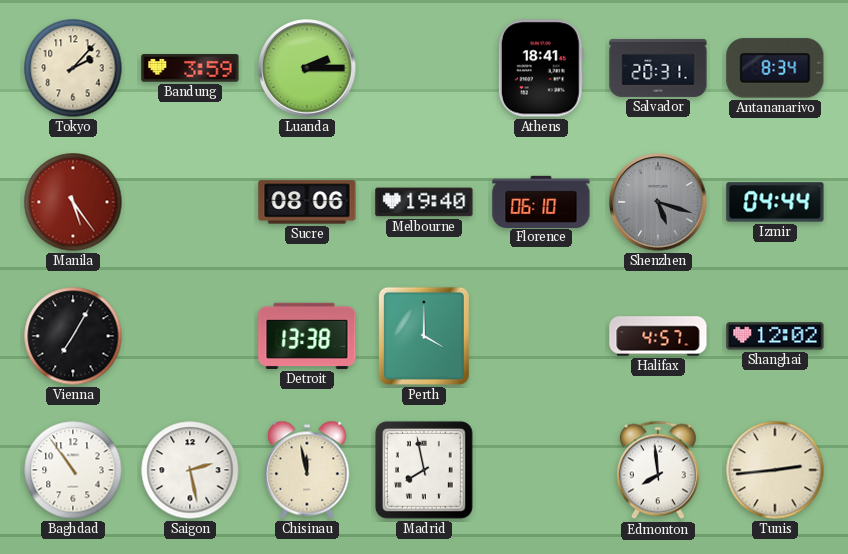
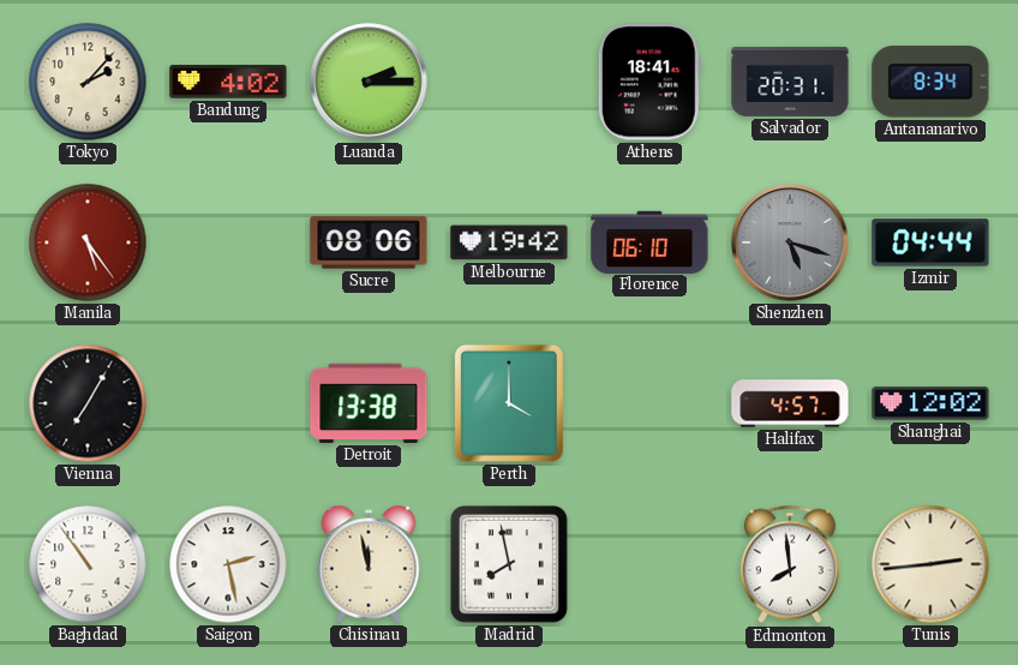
Bandung: 3:59 -> 4:02 (228, 82)
Melbourne: 19:40 -> 19:42 (509, 242)
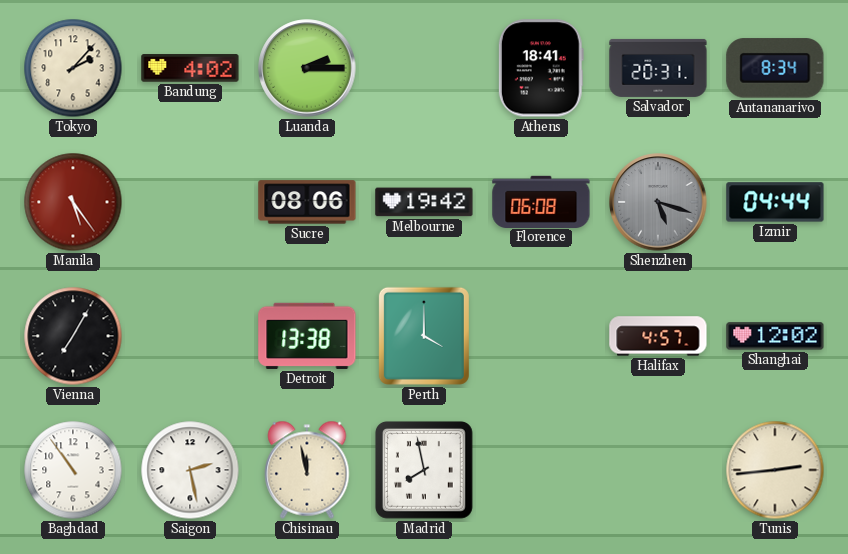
Florence: 06:10 -> 06:08 (541, 201)
Edmonton: 7:59 -> none (790, 564)
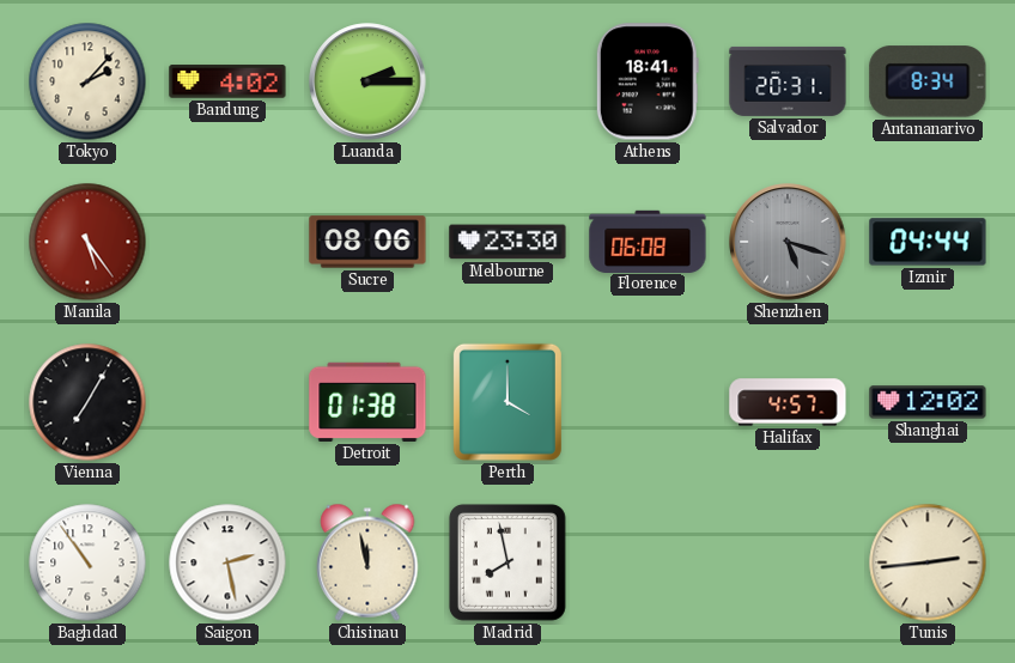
Melbourne: 19:42 -> 23:30 (508, 242)
Detroit: 13:38 -> 01:38 (367, 402)
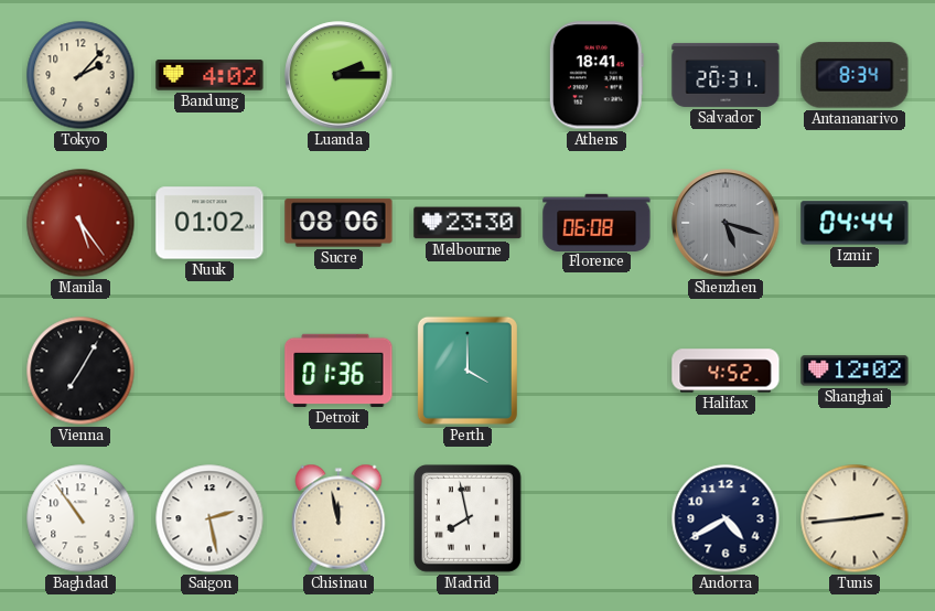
Nuuk: none -> 01:02 (209, 223)
Detroit: 01:38 -> 01:36 (338, 371)
Halifax: 4:57 -> 4:52 (726, 371)
Andorra: none -> 4:40 (726, 518)
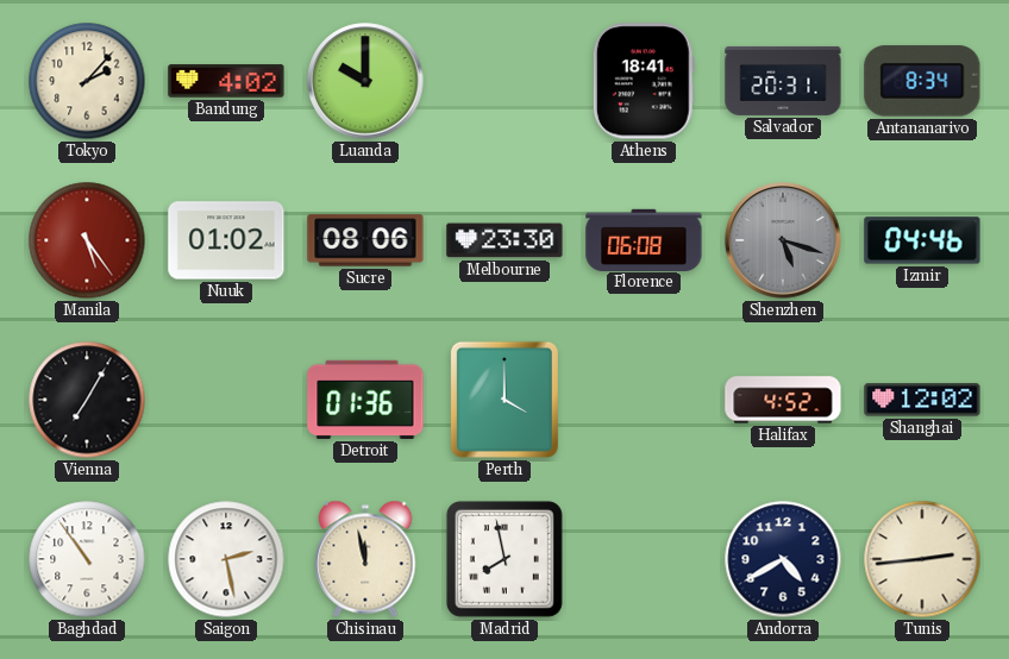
Luanda: 2:15 -> 10:00 (365, 81)
Izmir: 04:44 -> 04:46 (922, 240)
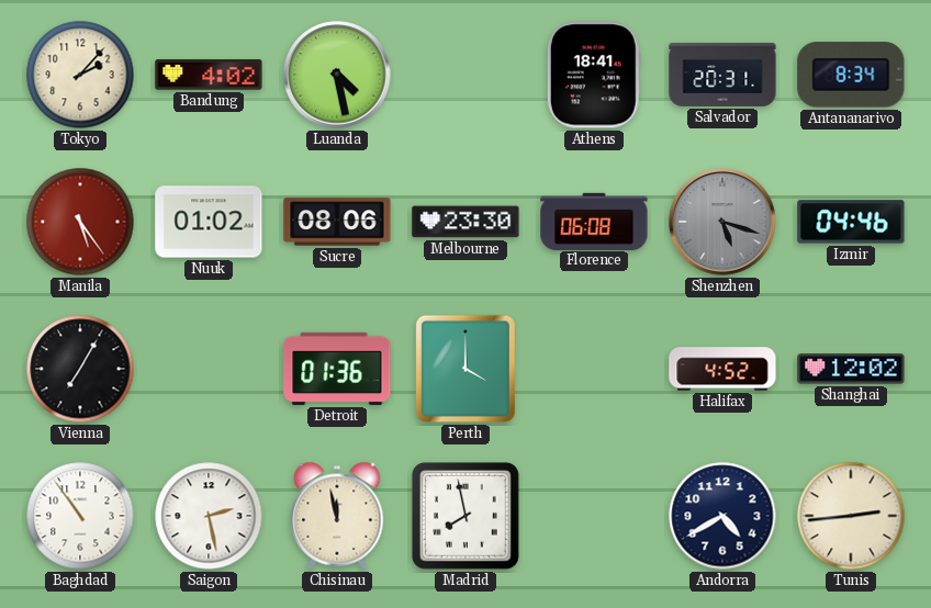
Luanda: 10:00 -> 4:28 (337, 75)
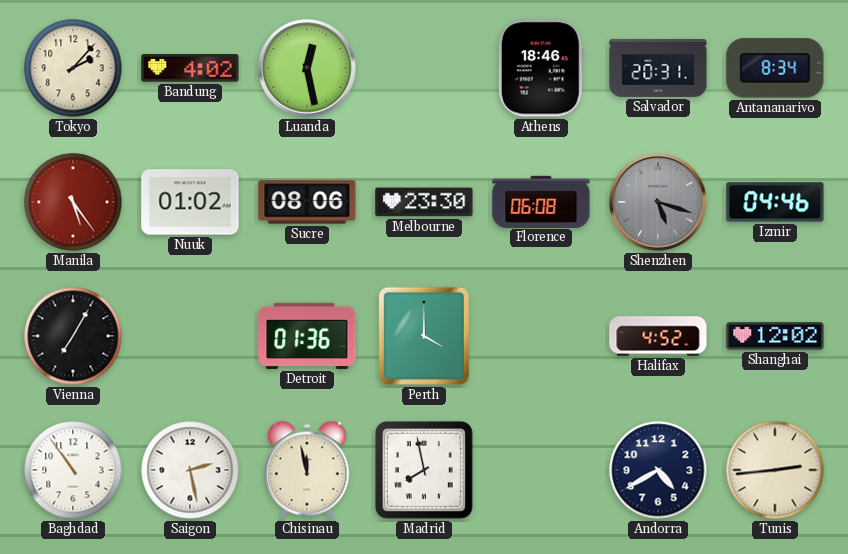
Luanda: 4:28 -> 12:28 (307, 68)
Athens: 18:41 -> 18:46 (541, 68)
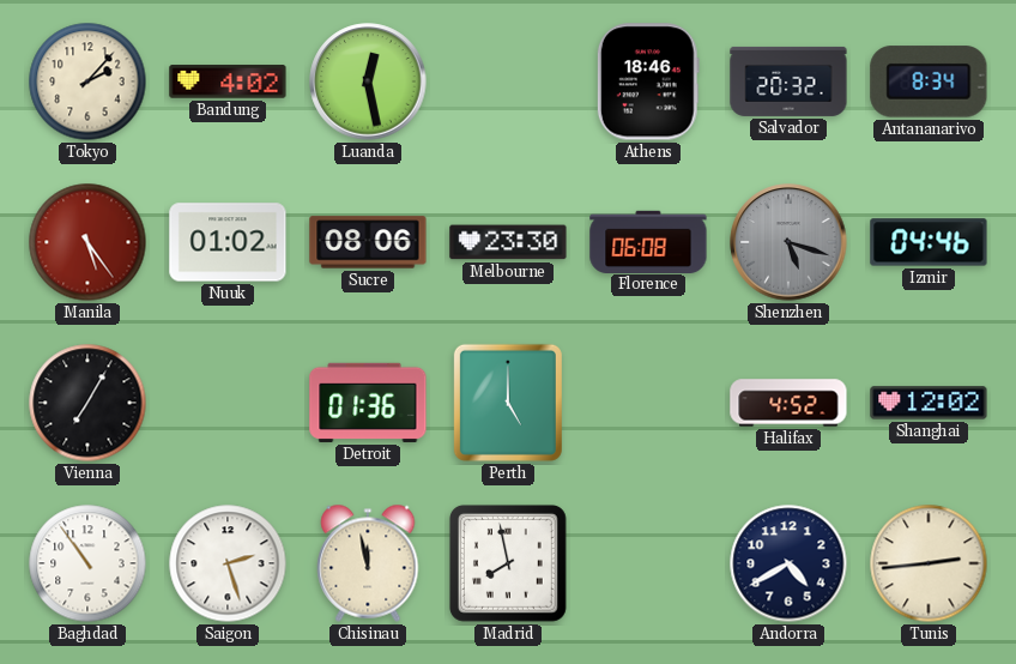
Salvador: 20:31 -> 20:32 (788, 82)
Perth: 4:00 -> 5:00 (508, 403)
Saigon: 2:28 -> 2:27 (228, 563)
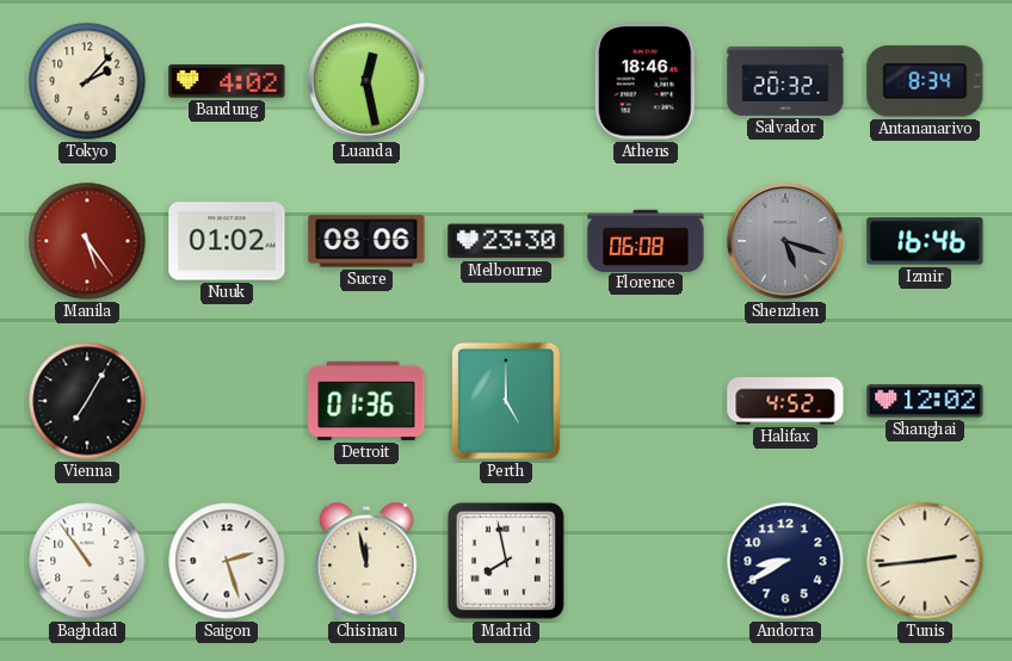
Izmir: 04:46 -> 16:46 (925, 241)
Andorra: 4:40 -> 8:40 (785, 561)
